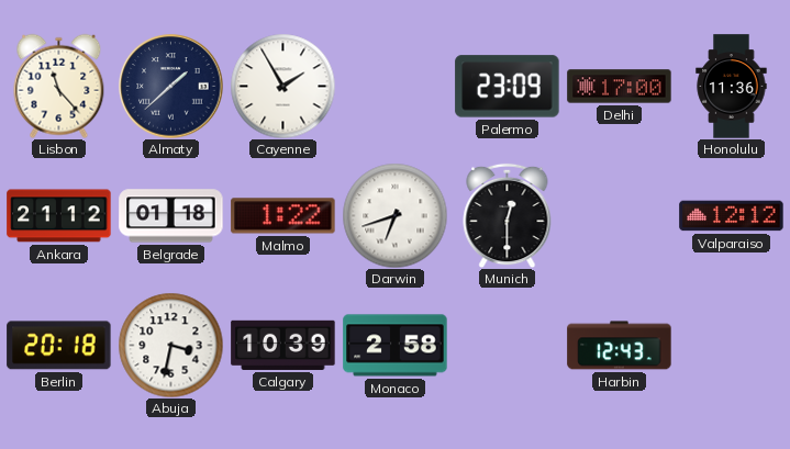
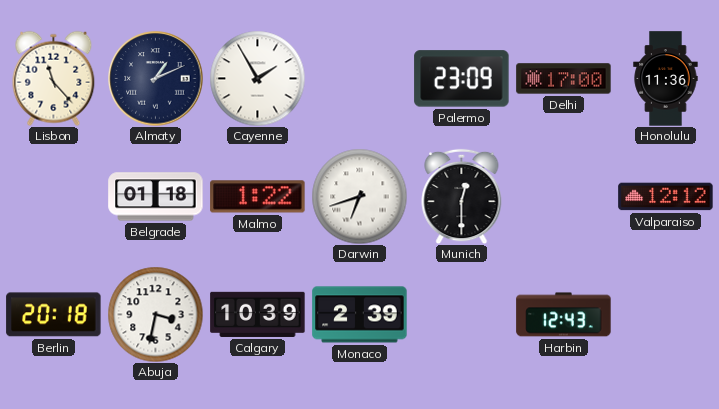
Almaty: 1:38 -> 1:11 (156, 79)
Ankara: 21:12 -> none (59, 216)
Monaco: 2:58 -> 2:39 (360, 315)
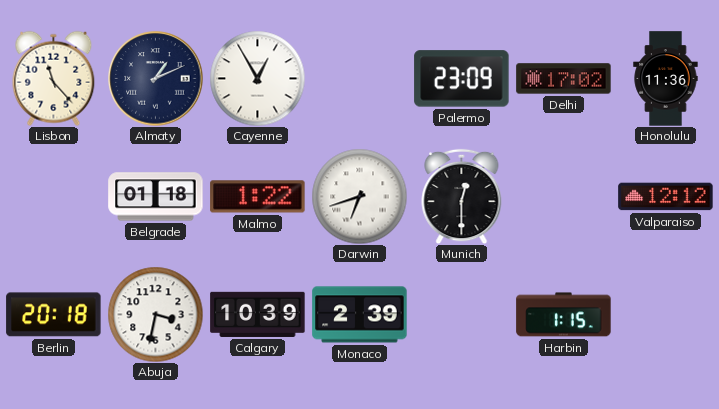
Cayenne: 1:55 -> 12:55 (257, 78)
Delhi: 17:00 -> 17:02 (564, 79)
Harbin: 12:43 -> 1:15 (564, 315)
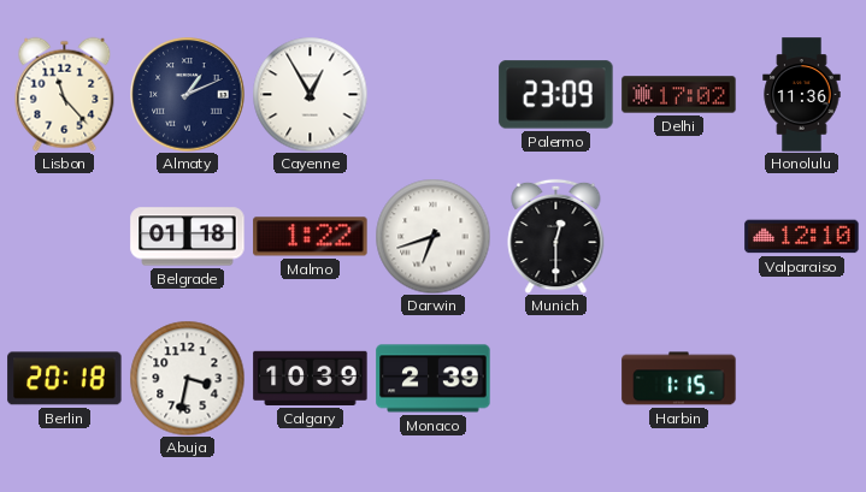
Valparaiso: 12:12 -> 12:10 (802, 237)
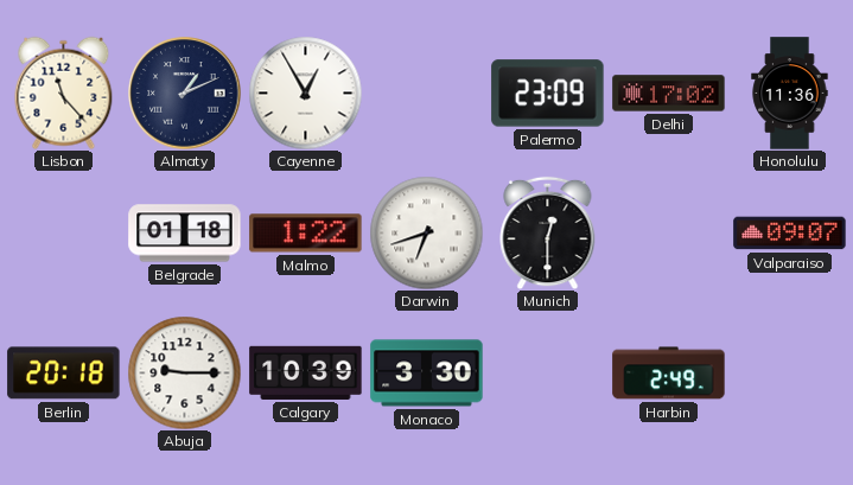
Valparaiso: 12:10 -> 09:07 (790, 234)
Abuja: 3:32 -> 9:15 (184, 372)
Monaco: 2:39 -> 3:30 (427, 374)
Harbin: 1:15 -> 2:49 (669, 374)
